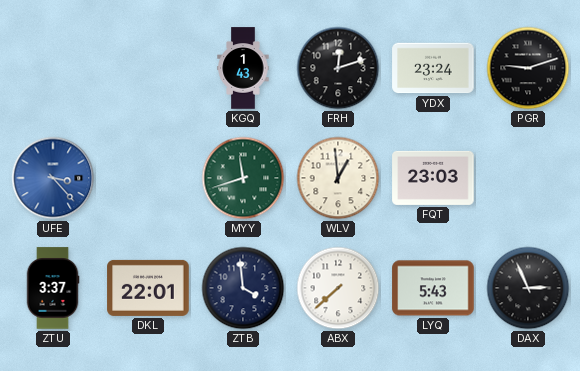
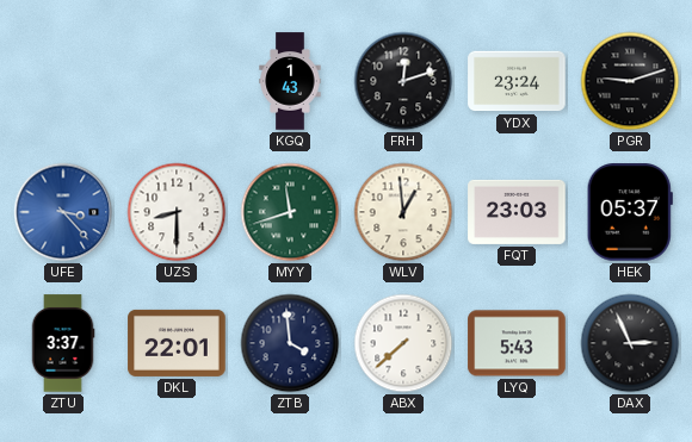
UZS: none -> 8:30 (177, 212)
HEK: none -> 05:37 (630, 212)
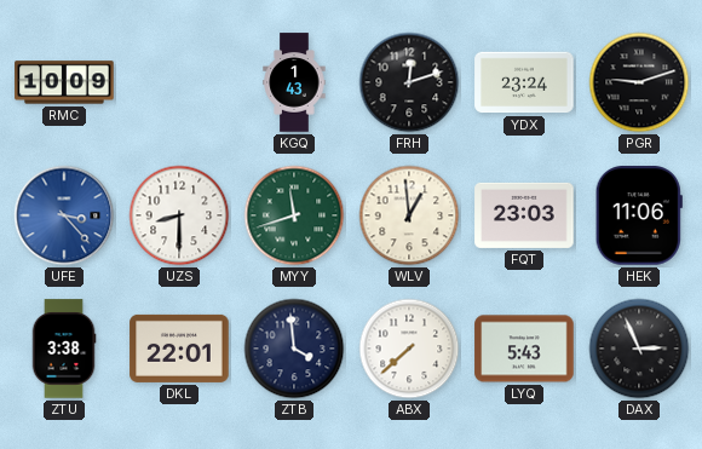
RMC: none -> 10:09 (64, 82)
HEK: 05:37 -> 11:06 (639, 215)
ZTU: 3:37 -> 3:38 (64, 349)
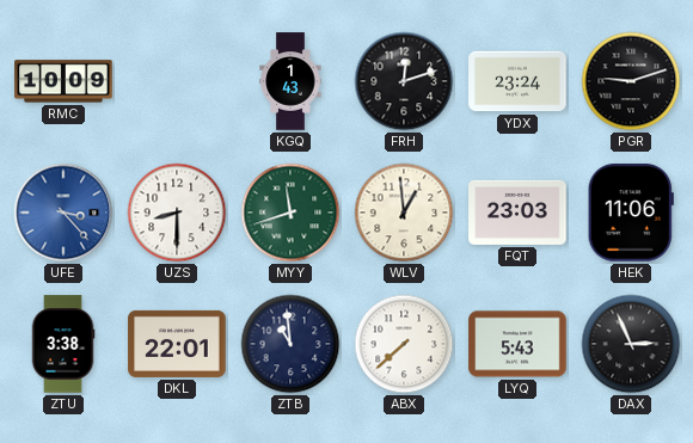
ZTB: 3:59 -> 10:59 (290, 344)
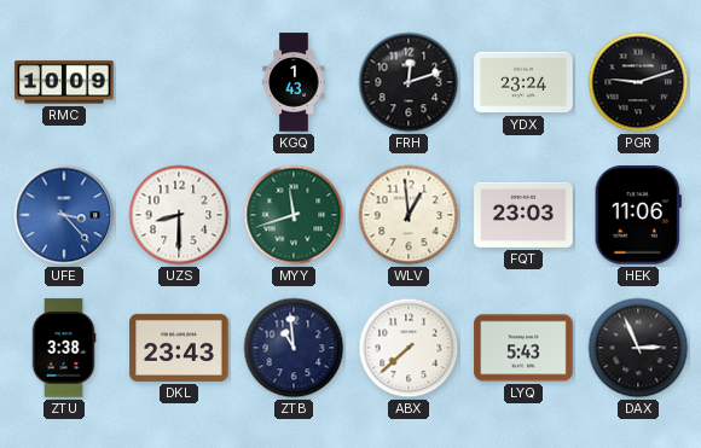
DKL: 22:01 -> 23:43 (179, 348)
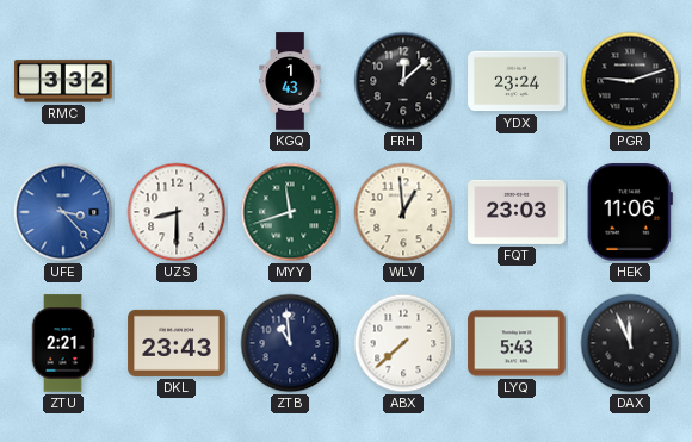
RMC: 10:09 -> 3:32 (63, 81)
FRH: 12:12 -> 12:08 (403, 81)
ZTU: 3:38 -> 2:21 (63, 343)
DAX: 2:56 -> 11:56 (630, 343)
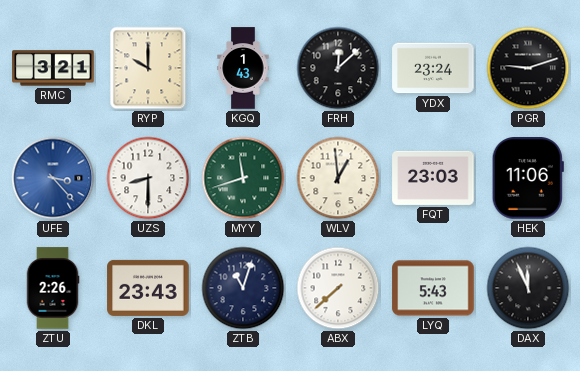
RMC: 3:32 -> 3:21 (53, 68)
RYP: none -> 10:00 (148, 68)
ZTU: 2:21 -> 2:26 (53, 288)
ZTB: 10:59 -> 11:03 (243, 288)
